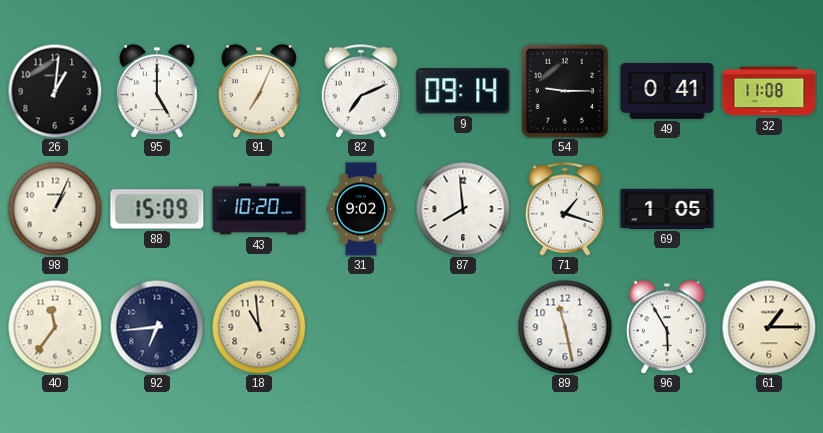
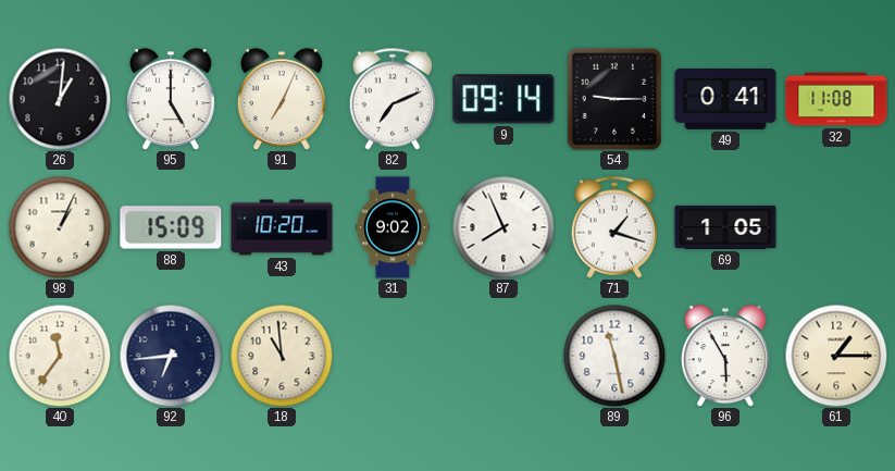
87: 7:59 -> 7:56 (504, 227)
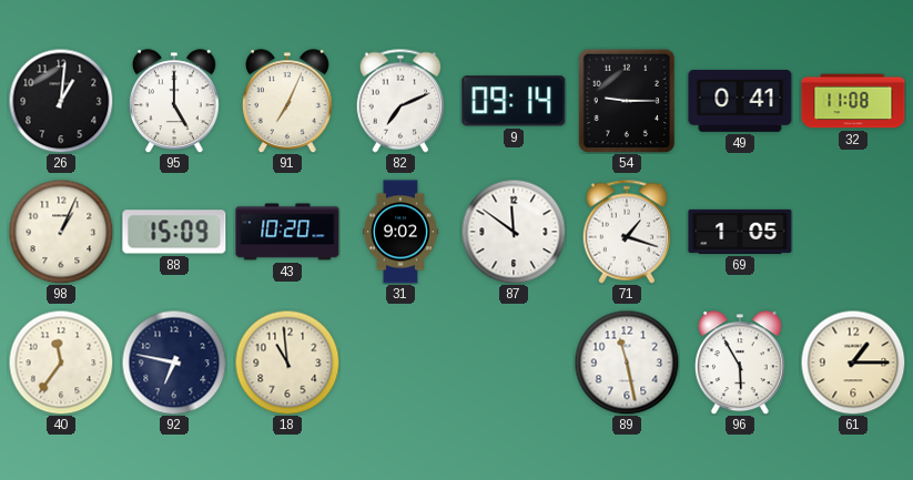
87: 7:56 -> 11:51 (514, 232)
92: 6:44 -> 6:47 (174, 362)
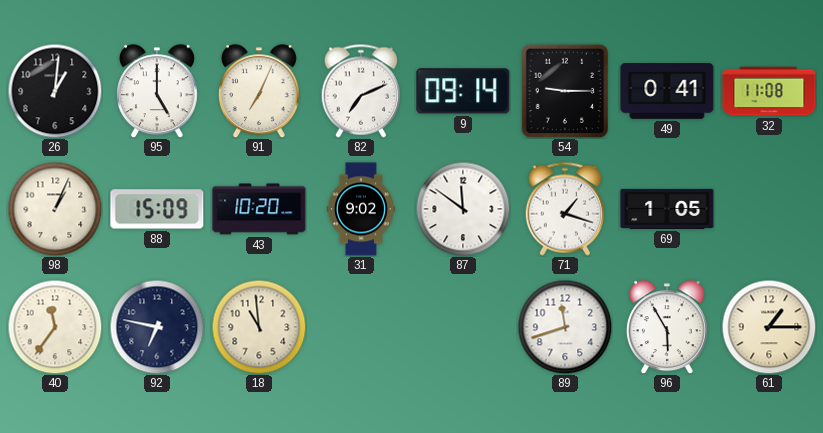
89: 11:28 -> 11:42 (565, 327)
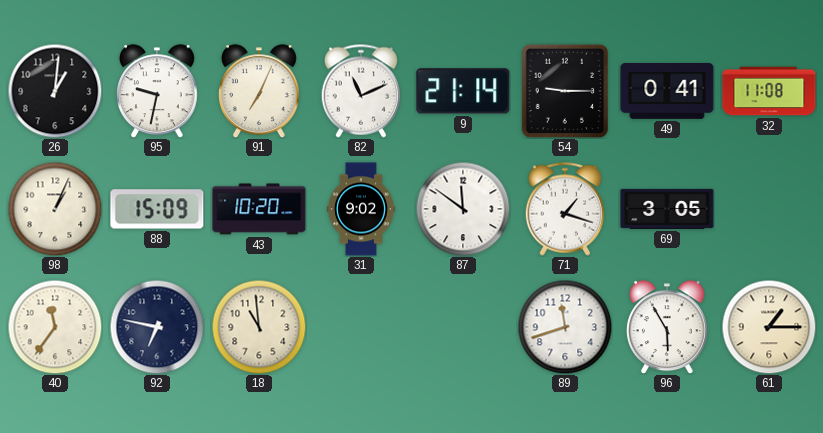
95: 5:00 -> 9:32 (157, 91)
82: 7:11 -> 11:11 (361, 91)
9: 09:14 -> 21:14 (463, 91)
69: 1:05 -> 3:05 (667, 209)
